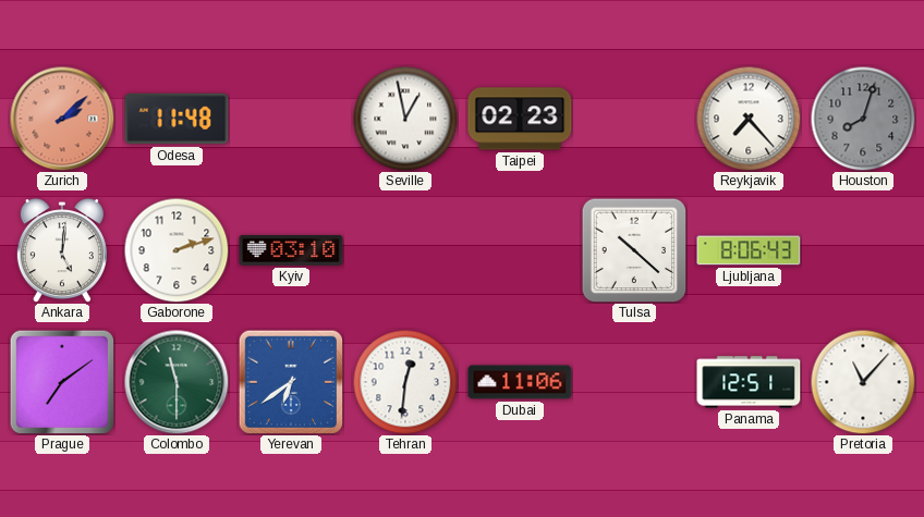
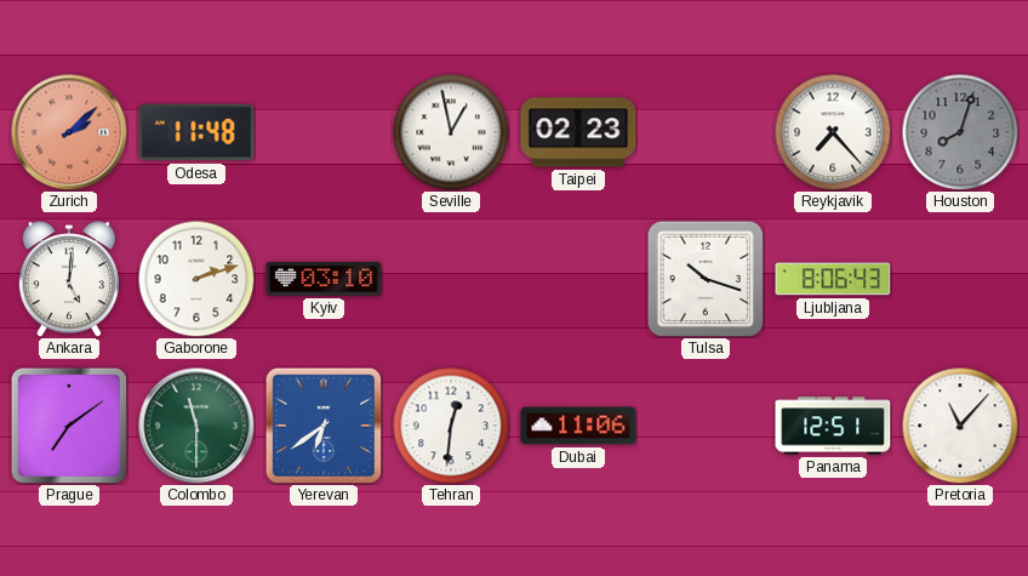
Tulsa: 10:22 -> 10:18 (706, 279)
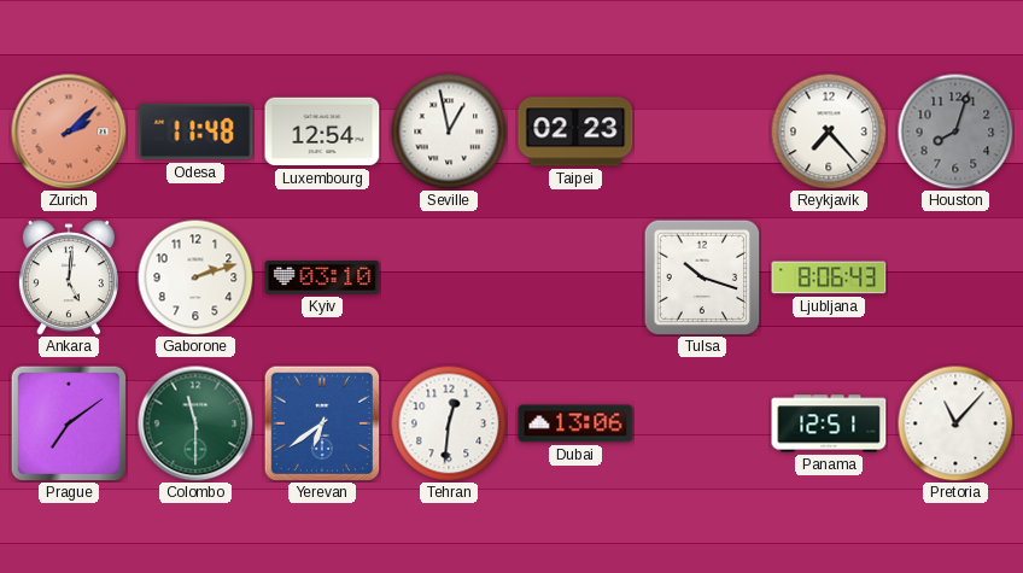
Luxembourg: none -> 12:54 (322, 131)
Dubai: 11:06 -> 13:06 (575, 423)
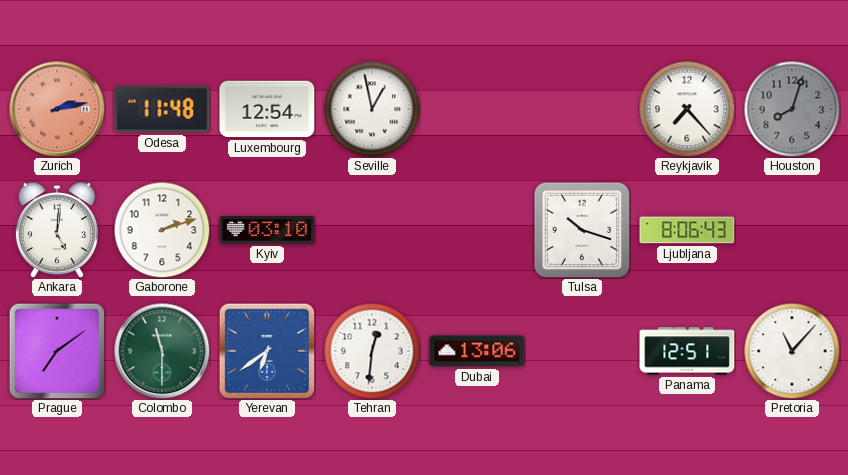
Zurich: 2:08 -> 2:13 (57, 109)
Taipei: 02:23 -> none (575, 131)
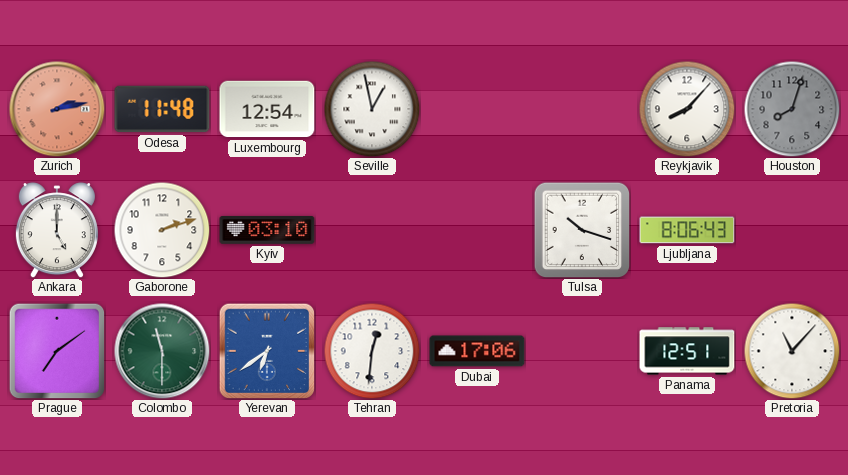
Reykjavik: 7:23 -> 8:07 (687, 109)
Ankara: 5:01 -> 5:00 (57, 230)
Dubai: 13:06 -> 17:06 (477, 351)
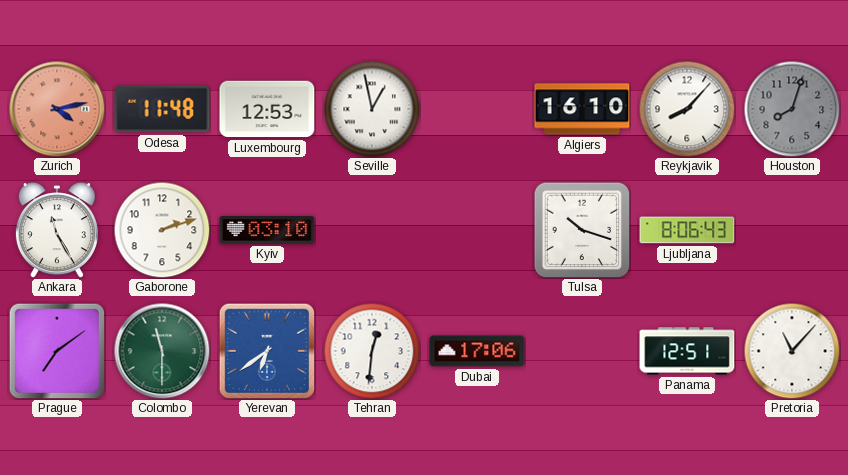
Zurich: 2:13 -> 4:13 (57, 109)
Luxembourg: 12:54 -> 12:53 (267, 109)
Algiers: none -> 16:10 (582, 109)
Ankara: 5:00 -> 11:25 (57, 230)
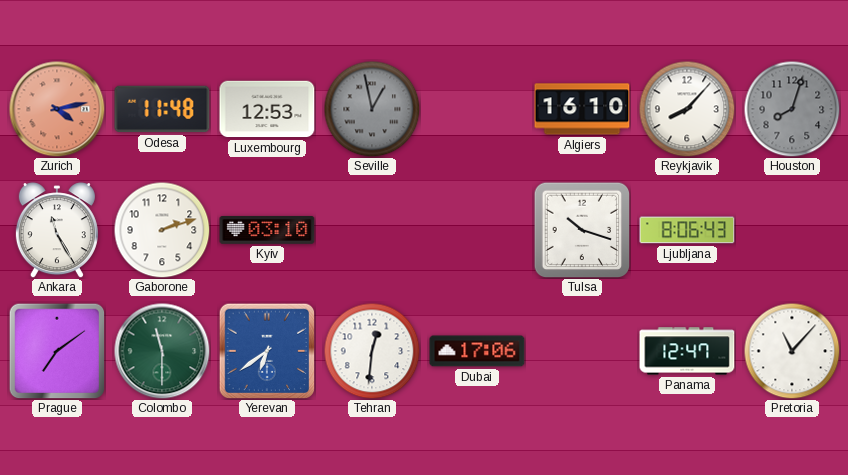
Seville dial: white -> grey (372, 109)
Panama: 12:51 -> 12:47 (687, 351)
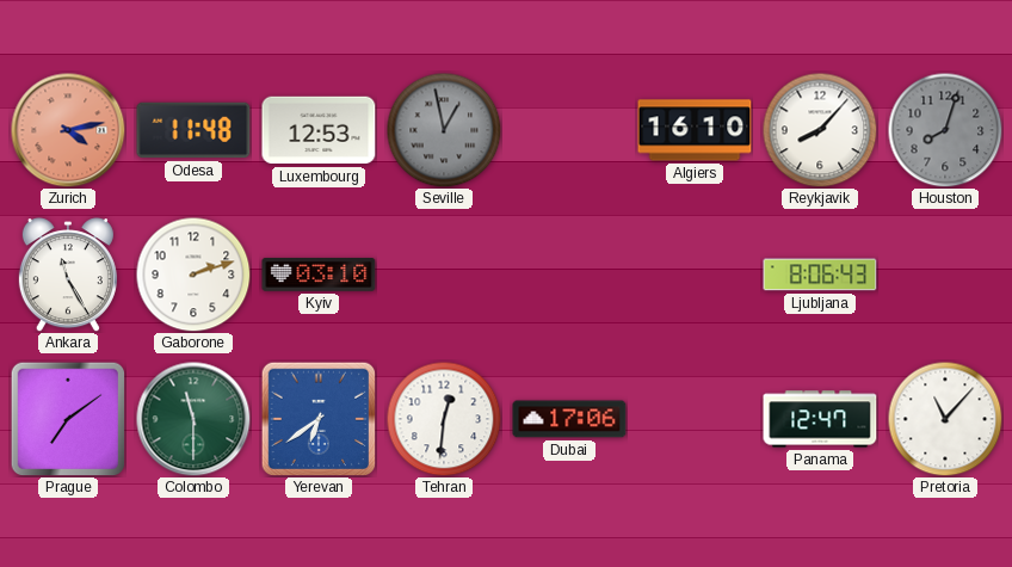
Tulsa: 10:18 -> none (582, 230)
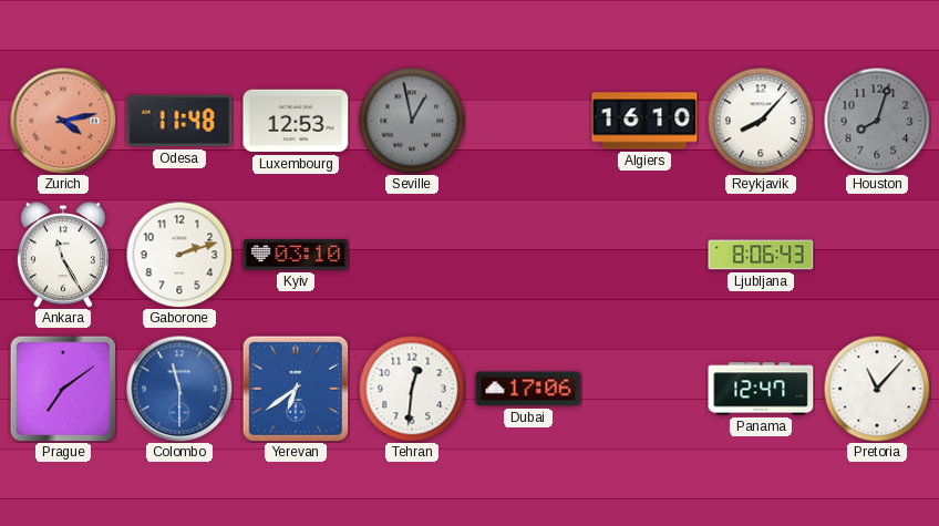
Colombo dial: green -> blue (179, 389)
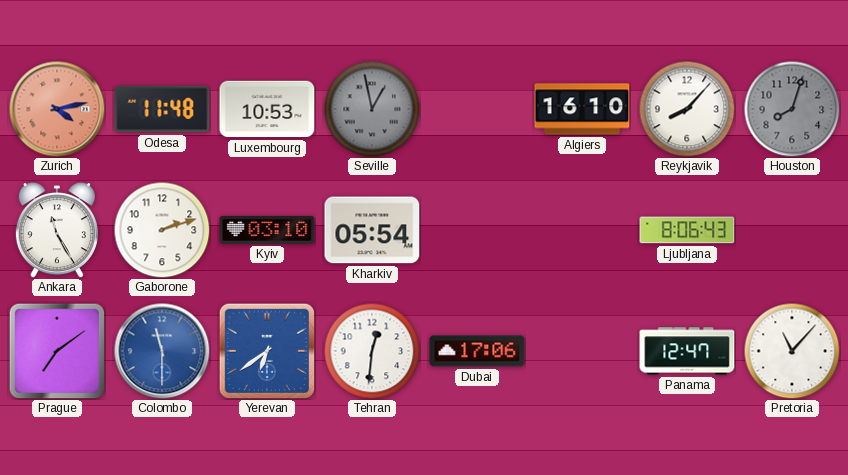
Luxembourg: 12:53 -> 10:53 (267, 109)
Kharkiv: none -> 05:54 (372, 230)
